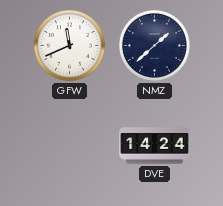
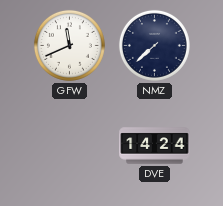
NMZ: 1:38 -> 7:38 (154, 45)
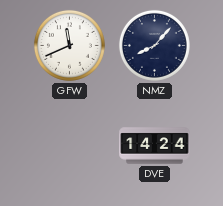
NMZ: 7:38 -> 8:07 (154, 45)
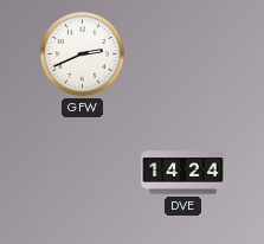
GFW: 11:41 -> 2:41 (82, 53)
NMZ: 8:07 -> none (154, 45)
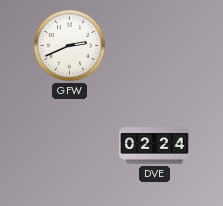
DVE: 14:24 -> 02:24 (155, 146)
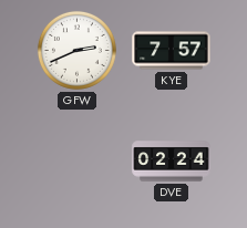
KYE: none -> 7:57 (172, 51)
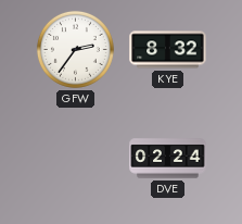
GFW: 2:41 -> 2:36 (75, 49)
KYE: 7:57 -> 8:32 (168, 50)
